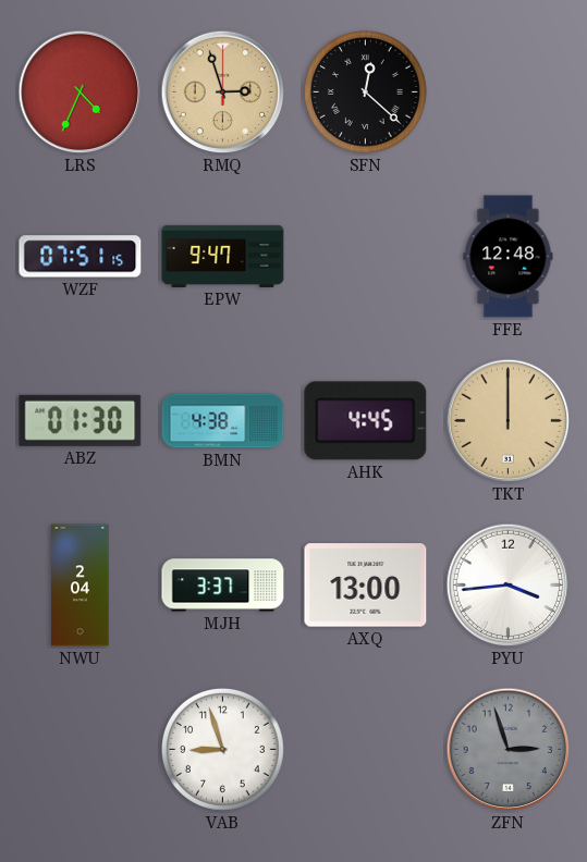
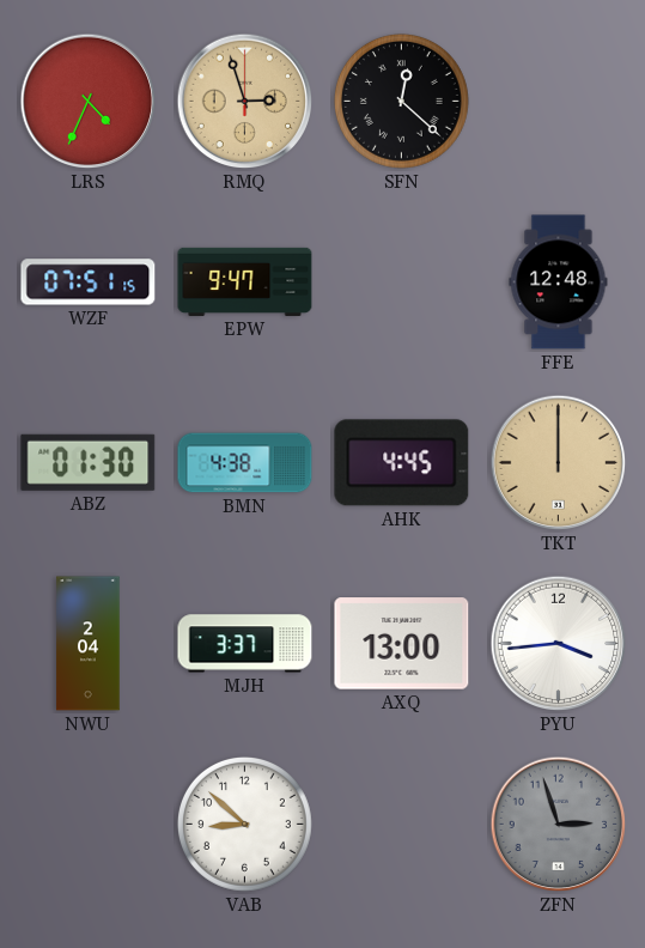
VAB: 8:57 -> 8:52 (244, 824)
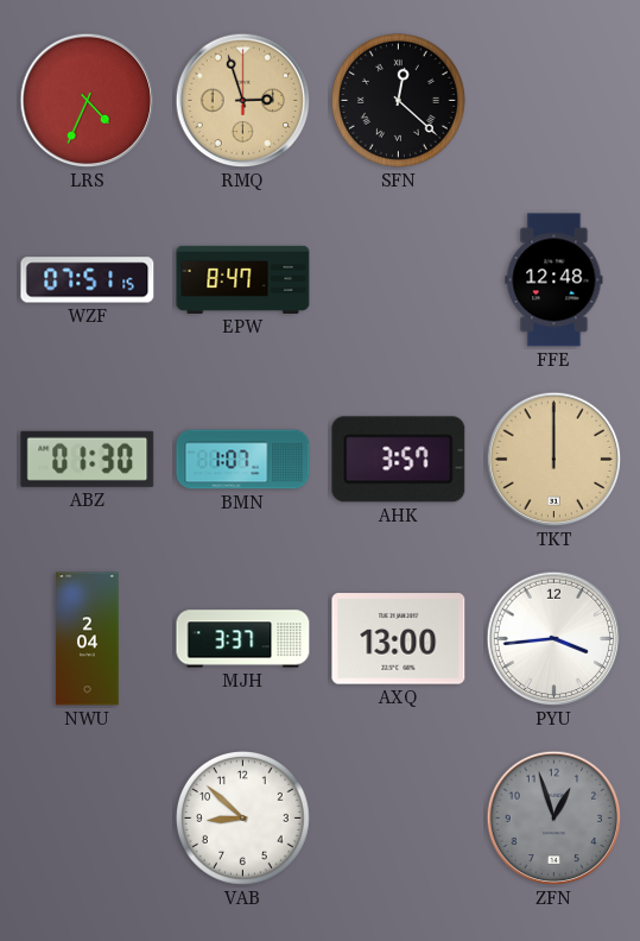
EPW: 9:47 -> 8:47 (243, 279)
BMN: 4:38 -> 1:07 (243, 460)
AHK: 4:45 -> 3:57 (399, 460)
ZFN: 2:57 -> 12:57 (555, 819)
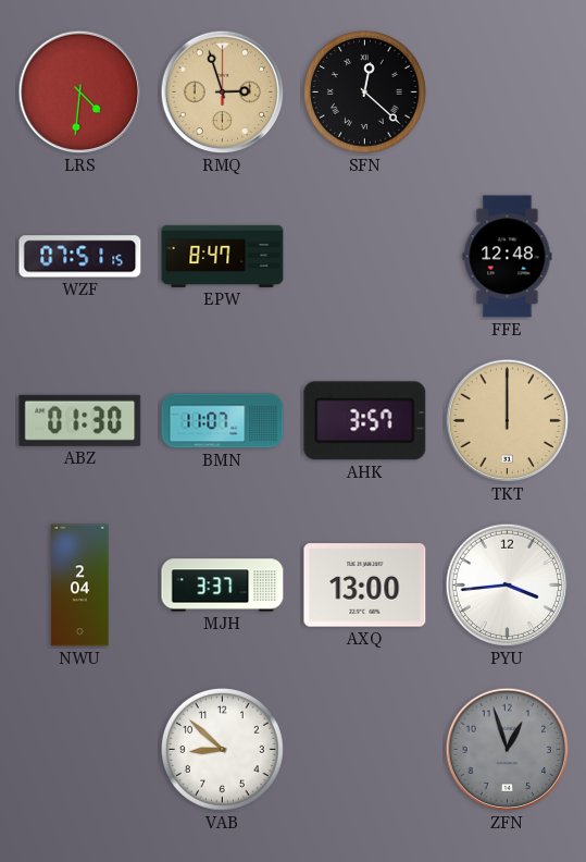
LRS: 4:34 -> 4:31 (80, 93)
BMN: 1:07 -> 11:07 (223, 421)
